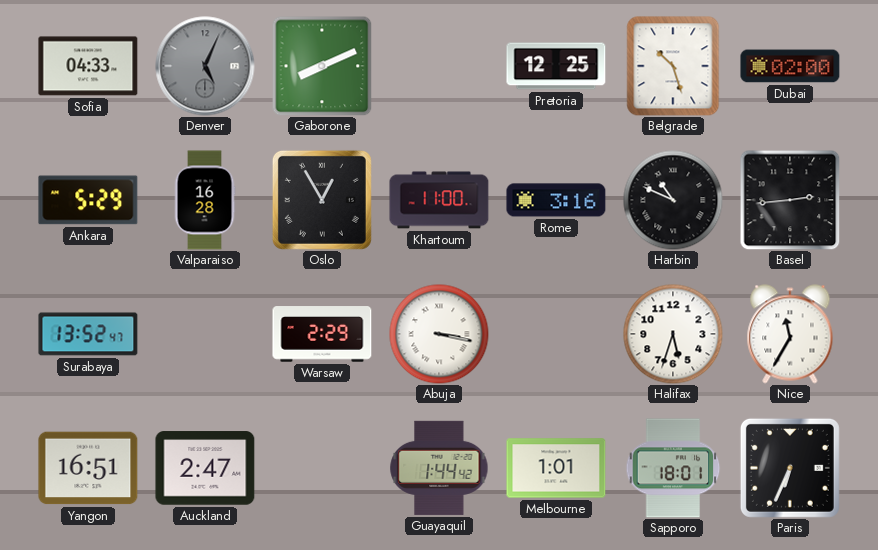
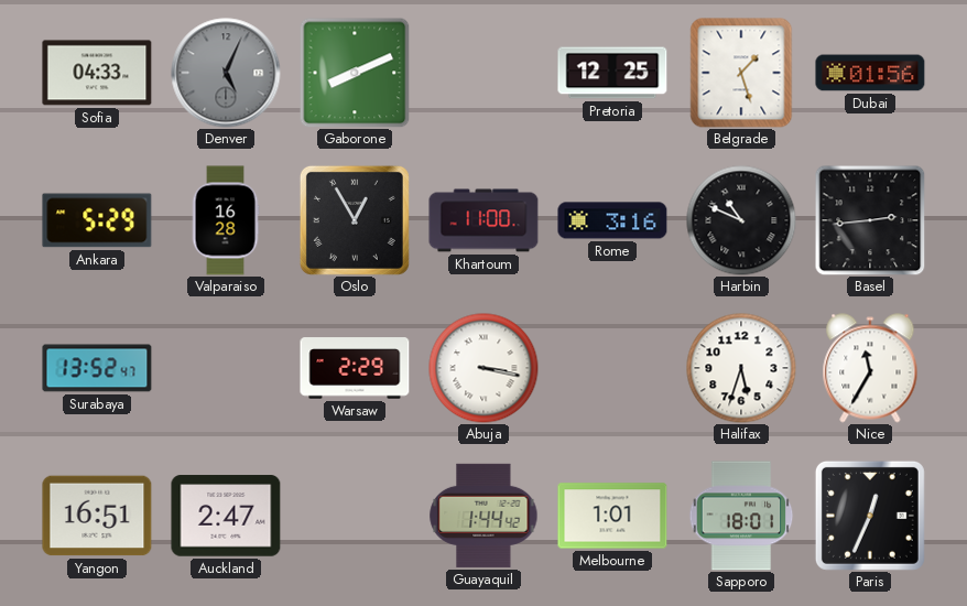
Belgrade: 10:27 -> 1:27 (741, 73)
Dubai: 02:00 -> 01:56 (870, 73)
Paris: 6:34 -> 12:34 (870, 516)
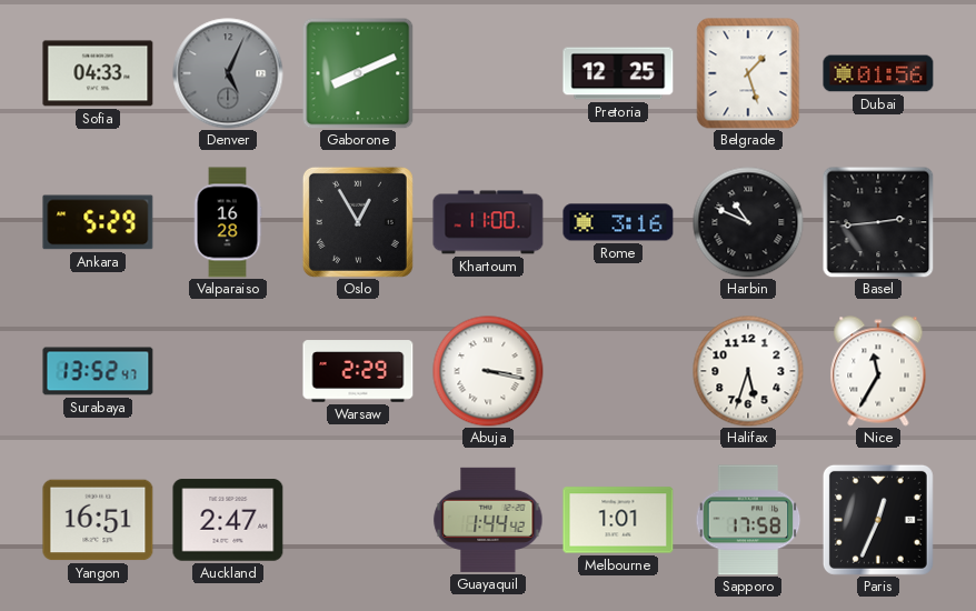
Sapporo: 18:01 -> 17:58 (748, 520)
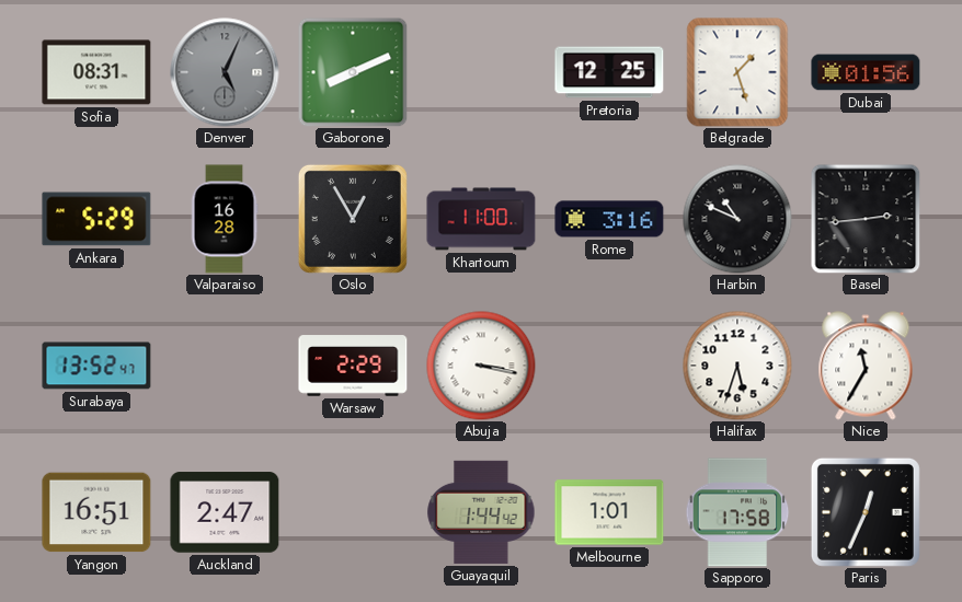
Sofia: 04:33 -> 08:31 (96, 72)
